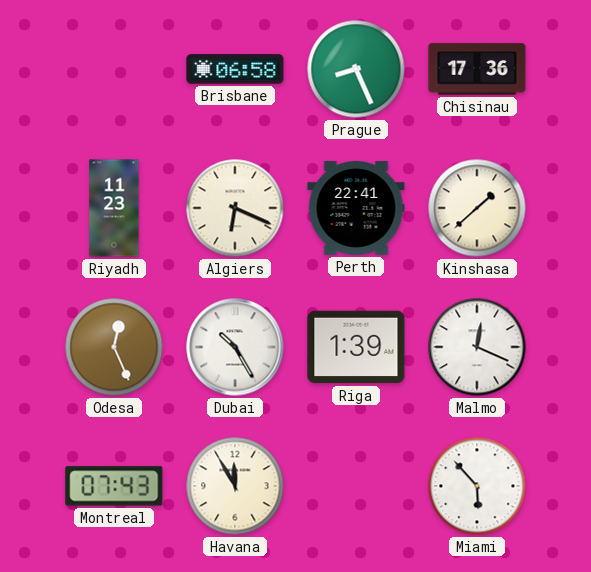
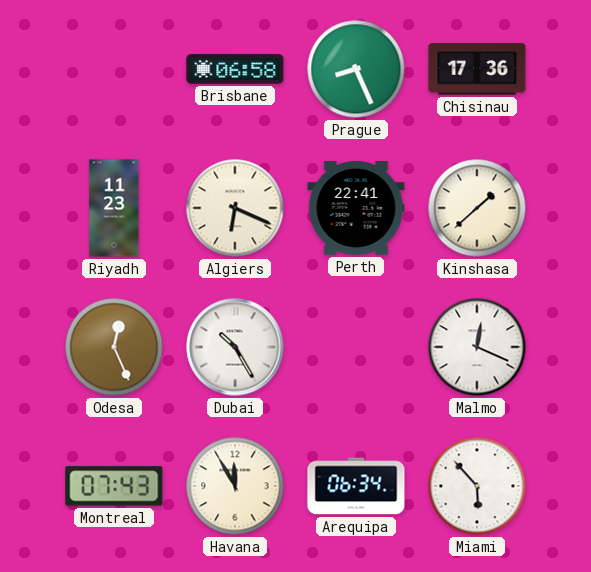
Riga: 1:39 -> none (356, 347)
Arequipa: none -> 06:34 (356, 486)
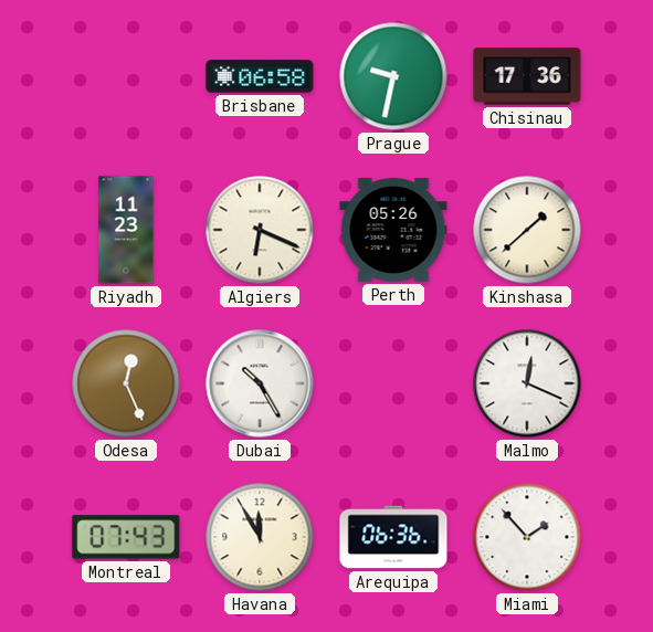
Prague: 8:26 -> 9:32 (393, 76)
Perth: 22:41 -> 05:26 (393, 230)
Arequipa: 06:34 -> 06:36 (393, 537)
Miami: 5:53 -> 1:53 (527, 537)
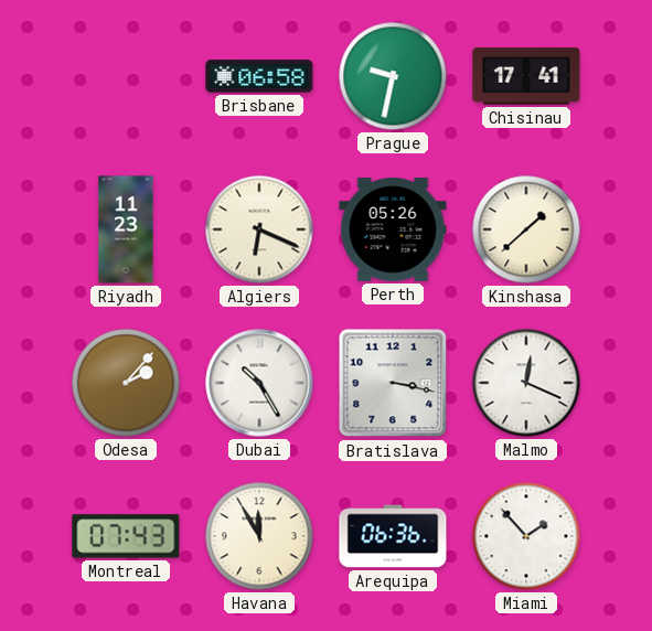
Chisinau: 17:36 -> 17:41 (526, 76)
Odesa: 12:26 -> 2:07 (126, 383)
Bratislava: none -> 3:17 (393, 383)
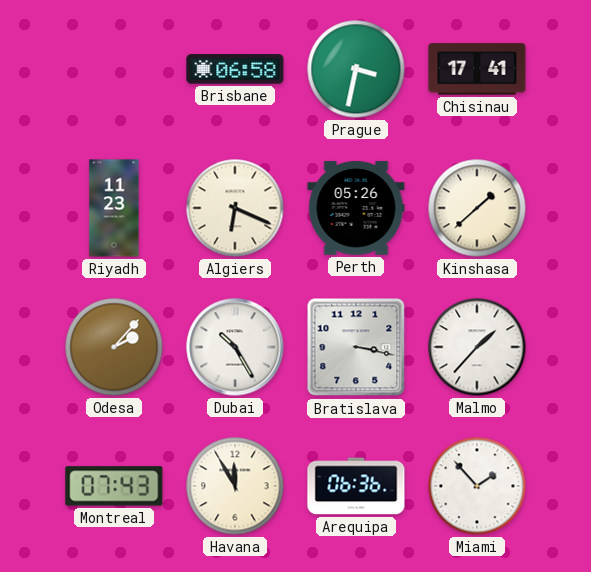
Prague: 9:32 -> 3:32 (356, 69)
Malmo: 12:19 -> 1:37 (477, 347)
